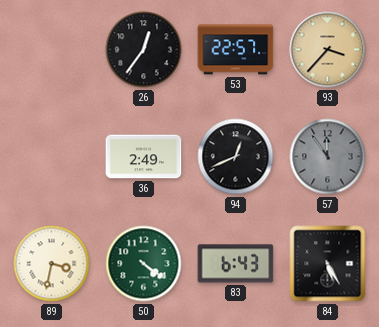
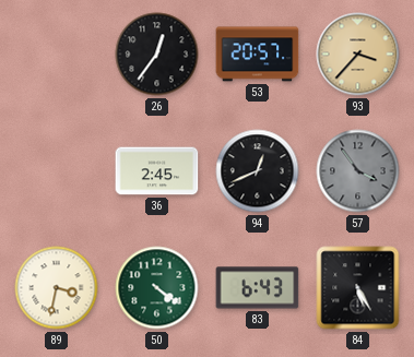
53: 22:57 -> 20:57 (258, 55)
36: 2:49 -> 2:45 (157, 171)
57: 11:54 -> 3:54 (358, 171)
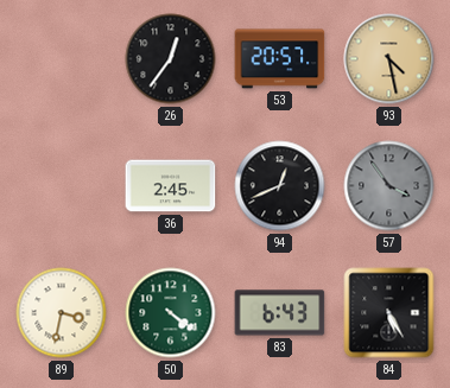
93: 3:37 -> 4:28 (389, 59)
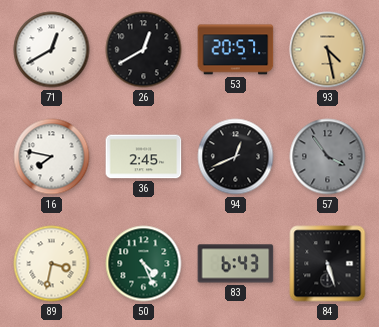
71: none -> 12:40 (52, 50)
26: 12:36 -> 12:40 (144, 50)
16: none -> 7:47 (52, 157)
50: 4:21 -> 4:26 (144, 264)
84: 5:25 -> 5:27 (328, 264)
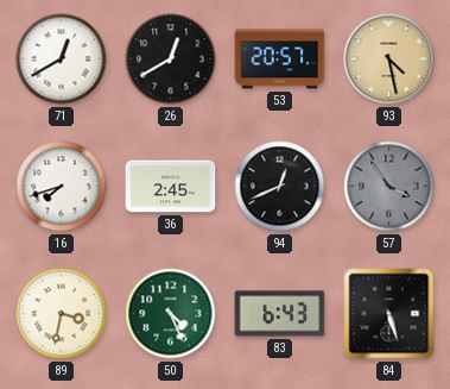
16: 7:47 -> 7:42 (62, 187)
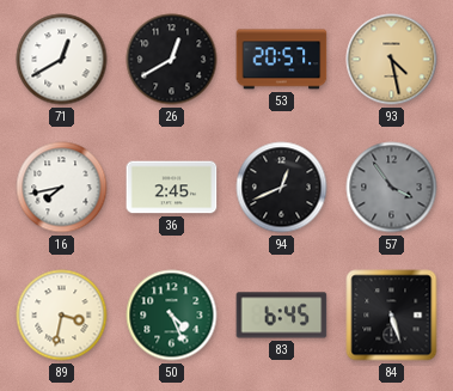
16: 7:42 -> 7:43 (62, 188)
83: 6:43 -> 6:45 (282, 316)
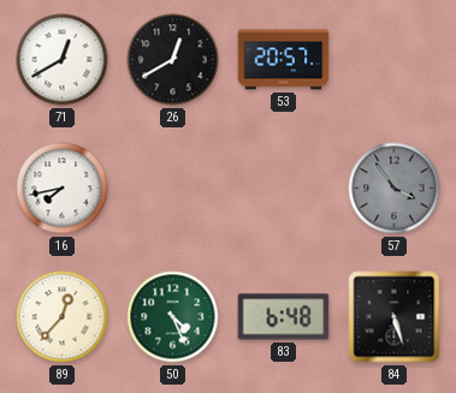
93: 4:28 -> none (392, 60)
36: 2:45 -> none (172, 188)
94: 12:41 -> none (282, 188)
89: 3:32 -> 12:37 (63, 317)
83: 6:45 -> 6:48 (284, 317)
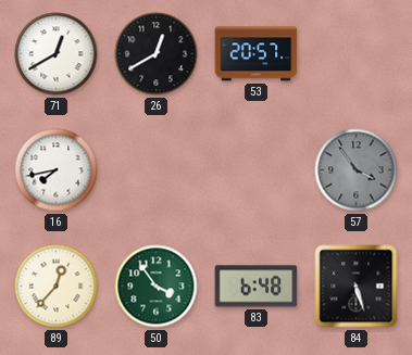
50: 4:26 -> 3:54 (157, 287)
